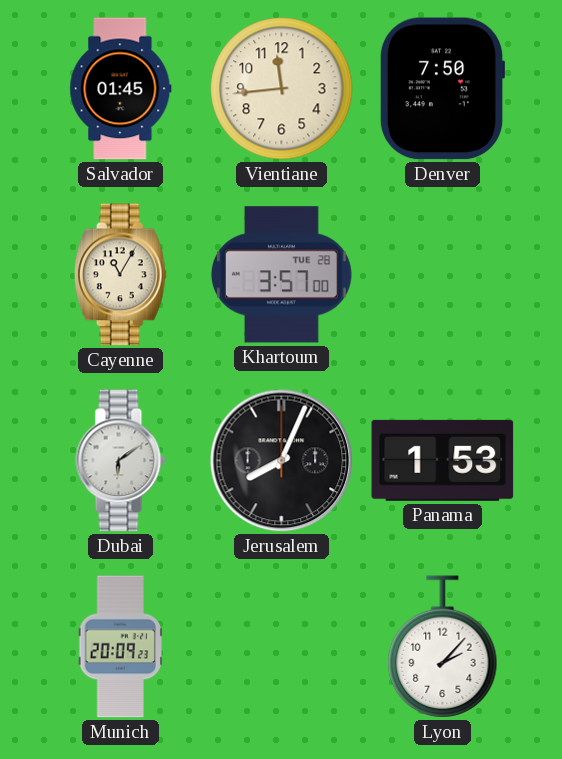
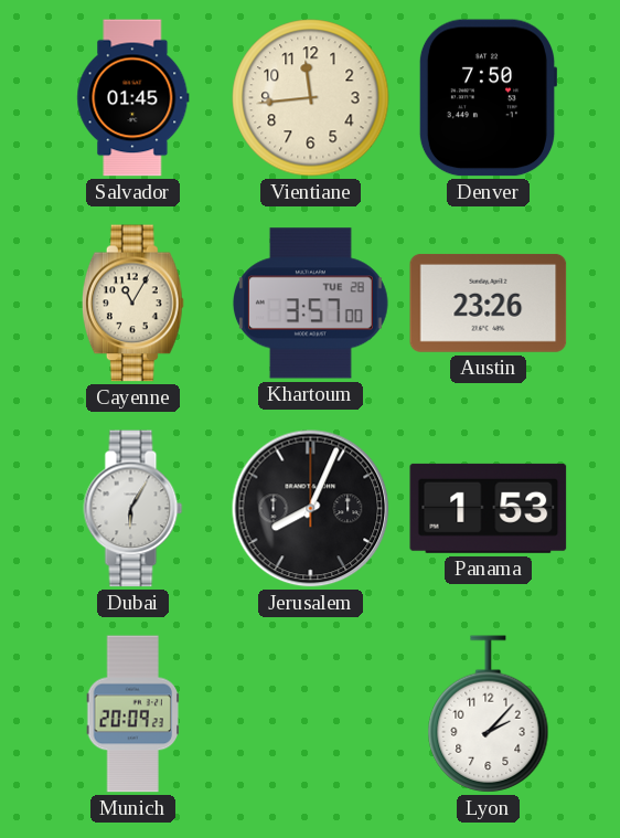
Austin: none -> 23:26 (489, 303)
Dubai: 6:09 -> 6:05 (133, 509)
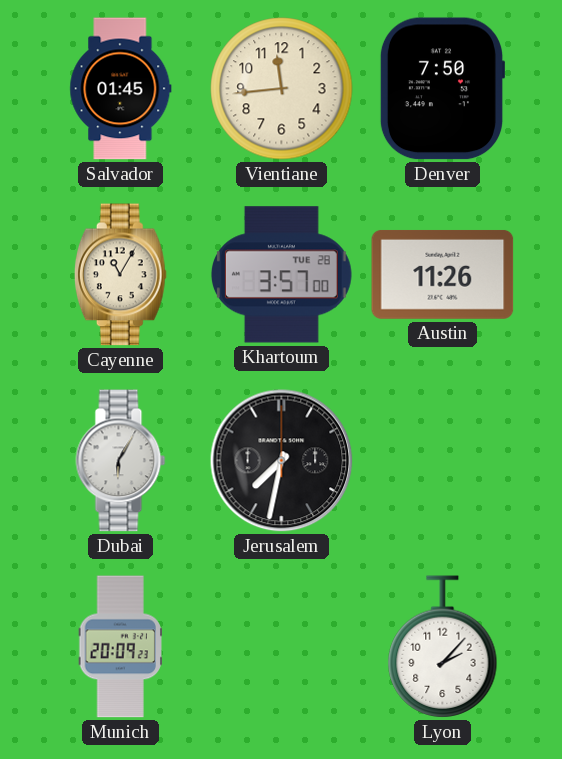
Austin: 23:26 -> 11:26 (443, 274)
Jerusalem: 8:04 -> 7:32 (282, 461)
Panama: 1:53 -> none (489, 508)
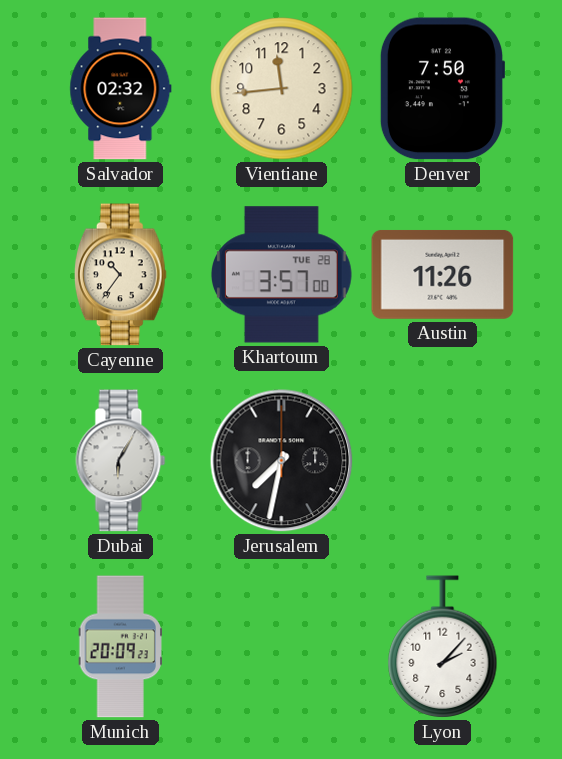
Salvador: 01:45 -> 02:32 (121, 89)
Cayenne: 11:05 -> 10:36 (120, 275)
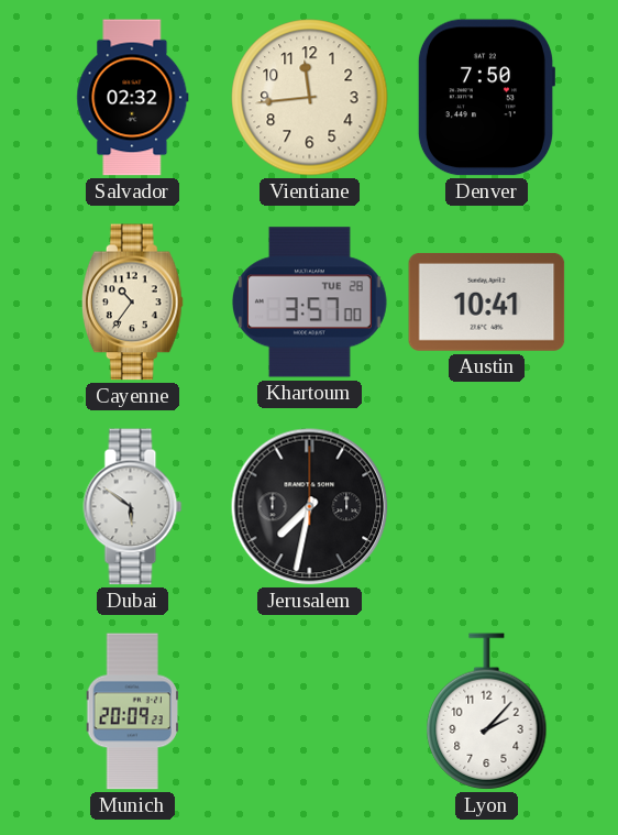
Austin: 11:26 -> 10:41 (487, 301)
Dubai: 6:05 -> 5:51 (133, 507)
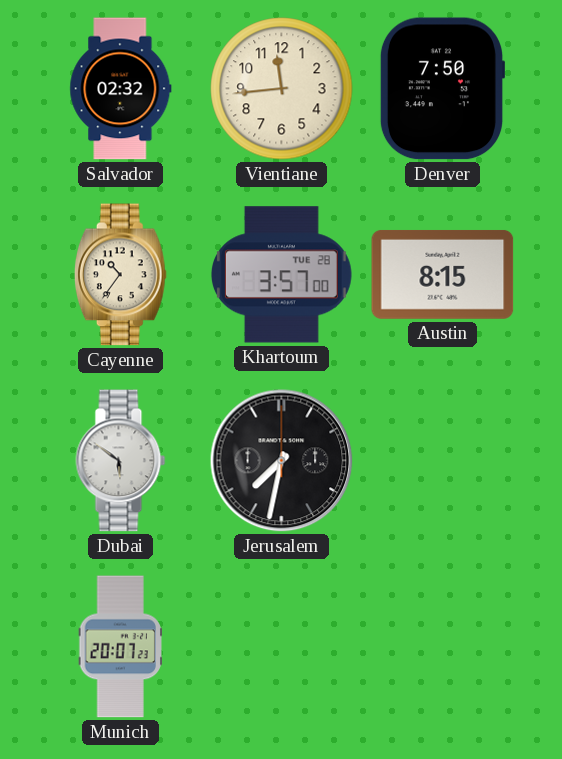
Austin: 10:41 -> 8:15 (443, 274)
Munich: 20:09 -> 20:07 (120, 647)
Lyon: 2:07 -> none (487, 712)
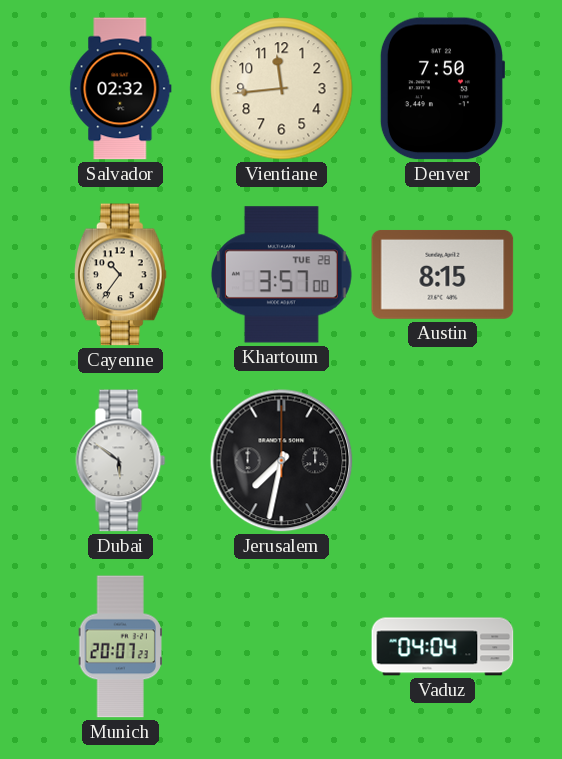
Vaduz: none -> 04:04 (443, 647)
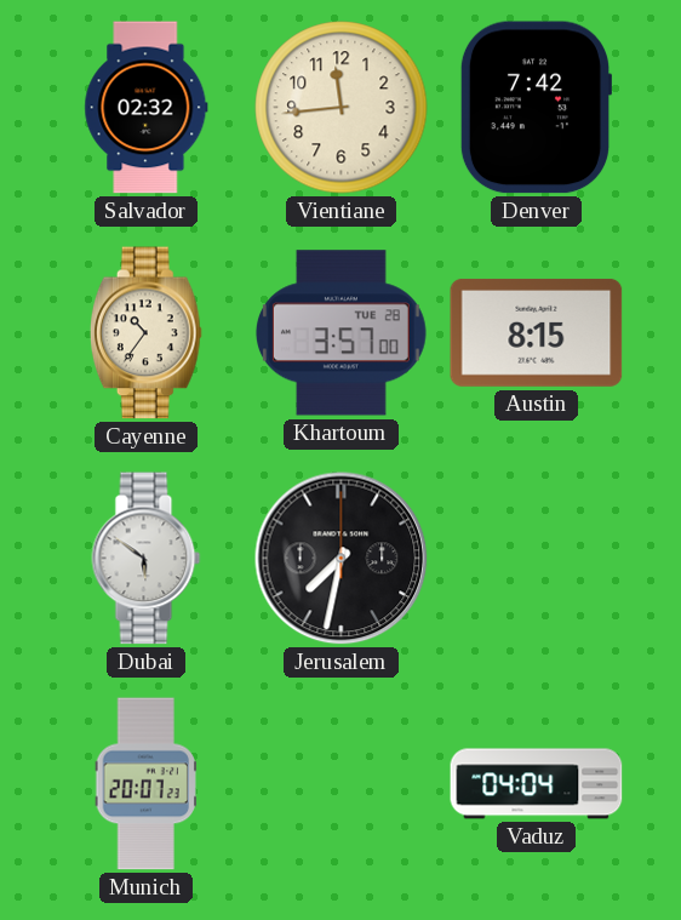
Denver: 7:50 -> 7:42 (534, 108)
